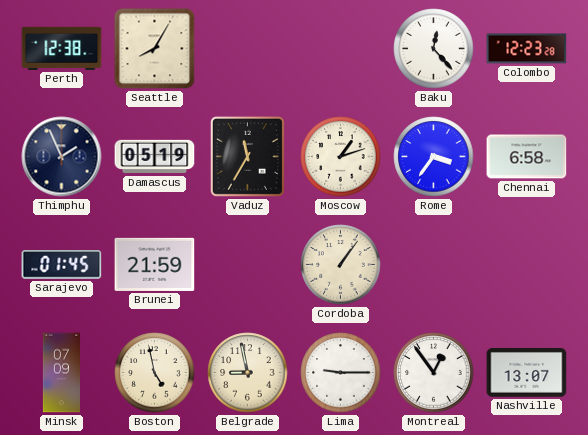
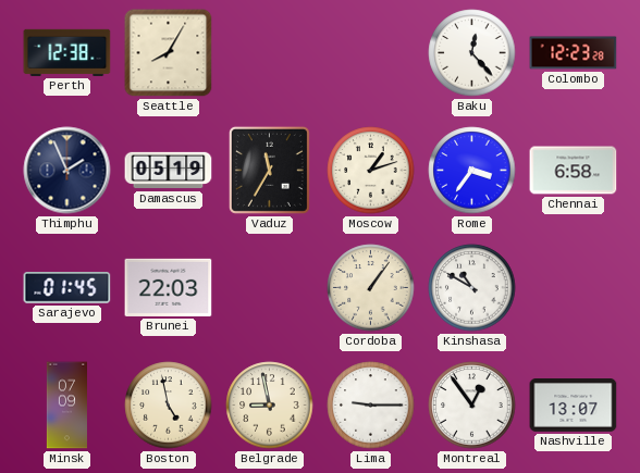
Brunei: 21:59 -> 22:03 (169, 287)
Kinshasa: none -> 10:50 (472, 288)
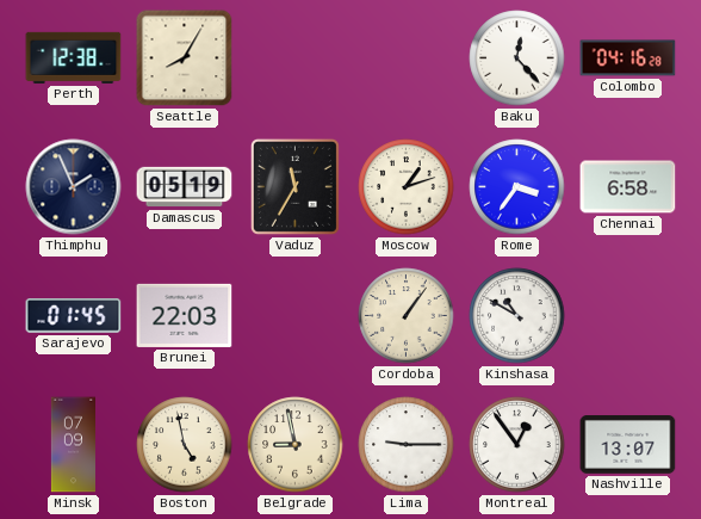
Colombo: 12:23 -> 04:16 (628, 58)
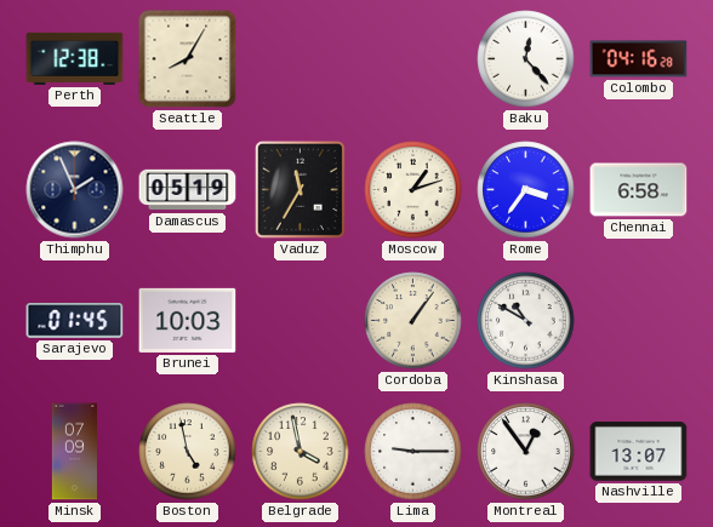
Brunei: 22:03 -> 10:03 (188, 320)
Belgrade: 8:58 -> 3:58 (301, 452)
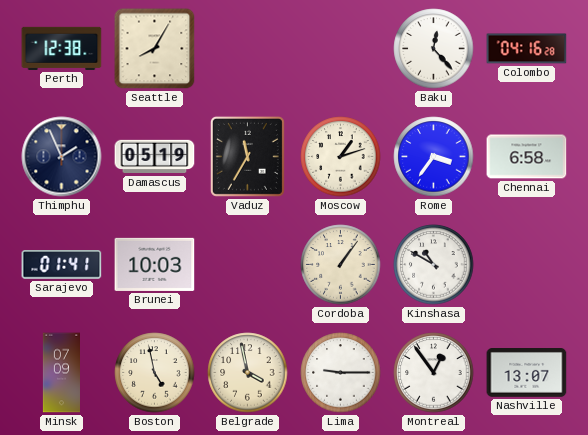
Sarajevo: 01:45 -> 01:41 (62, 265)
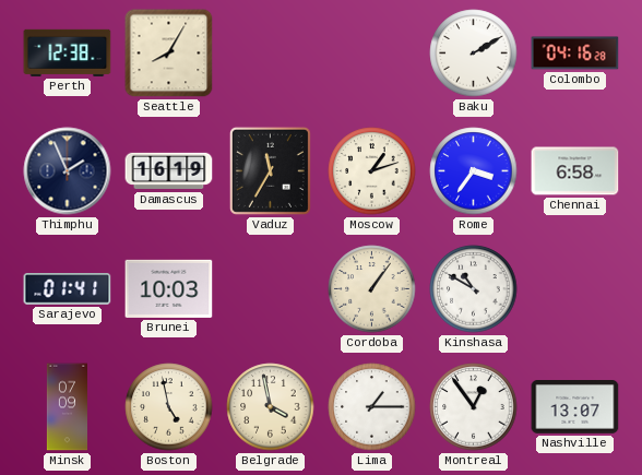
Baku: 12:23 -> 2:10 (474, 54)
Damascus: 05:19 -> 16:19 (169, 171)
Lima: 9:15 -> 1:15 (372, 407)
